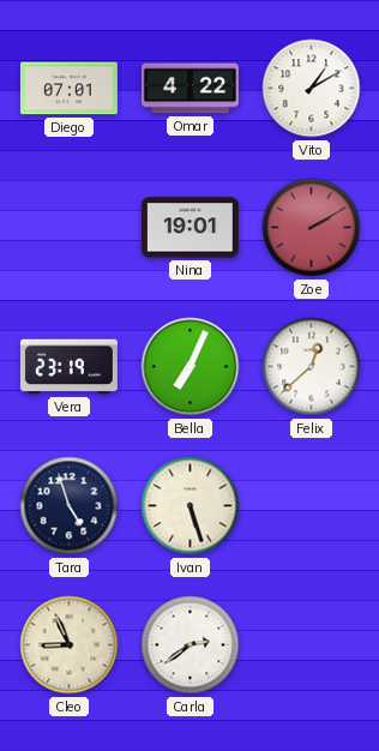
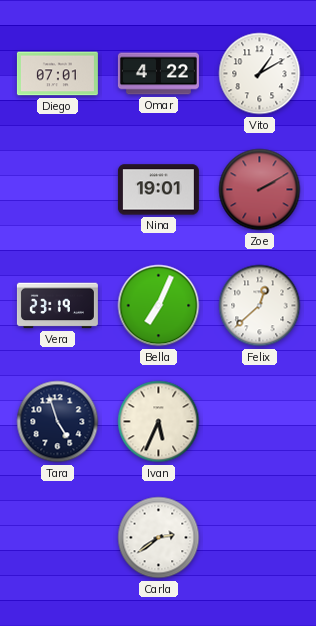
Ivan: 5:27 -> 5:34 (159, 422)
Cleo: 8:56 -> none (70, 645)
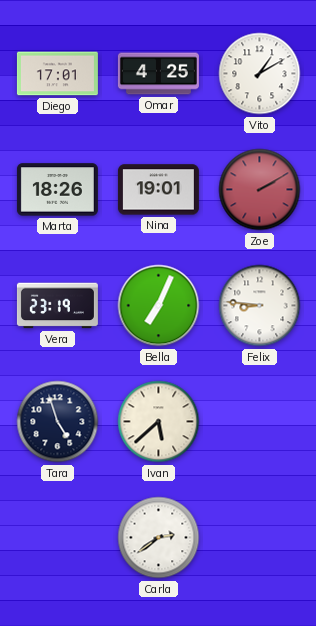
Diego: 07:01 -> 17:01 (57, 74)
Omar: 4:22 -> 4:25 (158, 74)
Marta: none -> 18:26 (57, 190)
Felix: 12:38 -> 8:46 (260, 306)
Ivan: 5:34 -> 5:38 (159, 422)
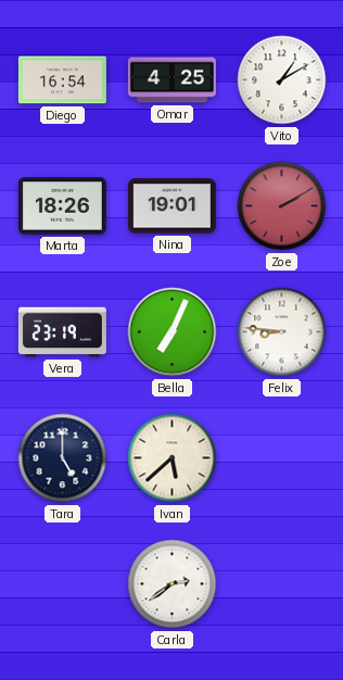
Diego: 17:01 -> 16:54 (62, 80)
Tara: 4:57 -> 5:00 (63, 458)
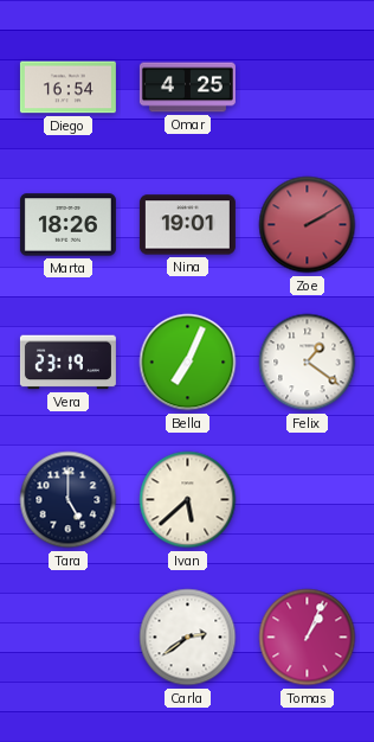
Vito: 1:10 -> none (282, 80)
Felix: 8:46 -> 1:21 (308, 363)
Tomas: none -> 1:04 (308, 638)
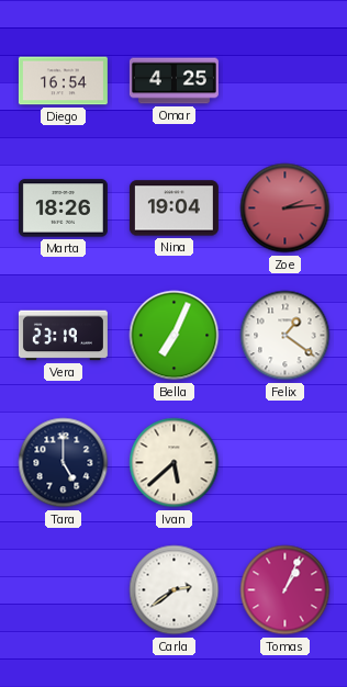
Nina: 19:01 -> 19:04 (173, 209)
Zoe: 2:10 -> 2:14 (286, 209)
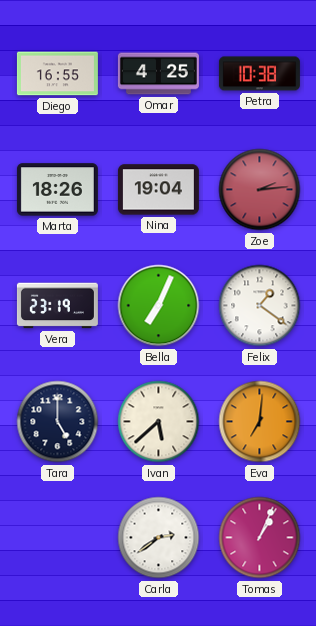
Diego: 16:54 -> 16:55 (57, 74)
Petra: none -> 10:38 (259, 74)
Eva: none -> 7:01 (260, 422)
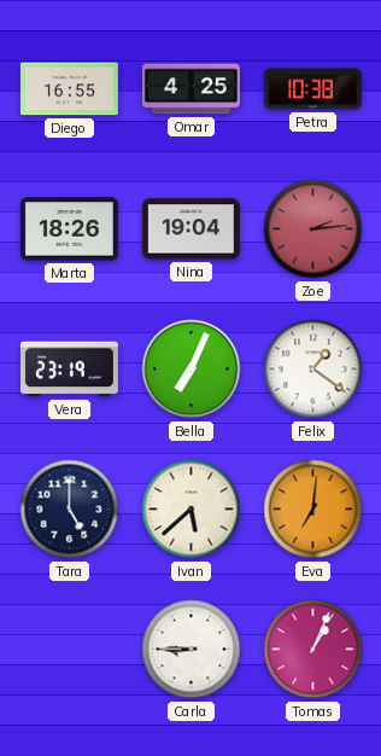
Carla: 2:39 -> 8:45 (192, 650)
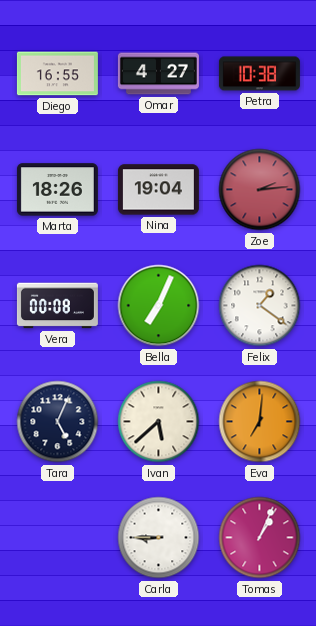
Omar: 4:25 -> 4:27 (158, 74)
Vera: 23:19 -> 00:08 (57, 306)
Tara: 5:00 -> 5:04 (58, 422)
